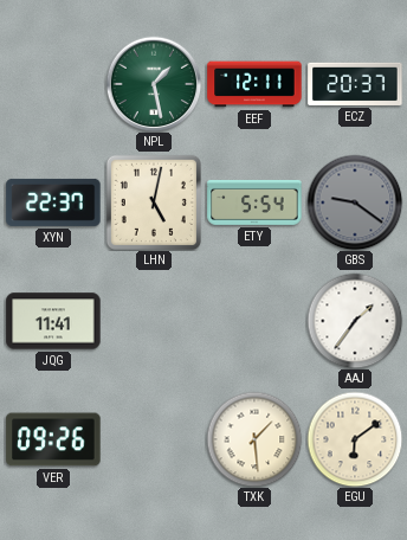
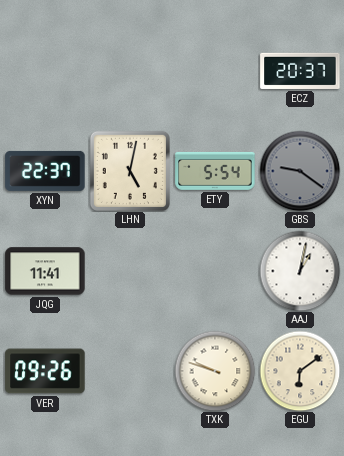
NPL: 1:28 -> none (154, 84)
EEF: 12:11 -> none (254, 84)
AAJ: 1:36 -> 1:02 (300, 271)
TXK: 1:29 -> 9:48 (215, 371)
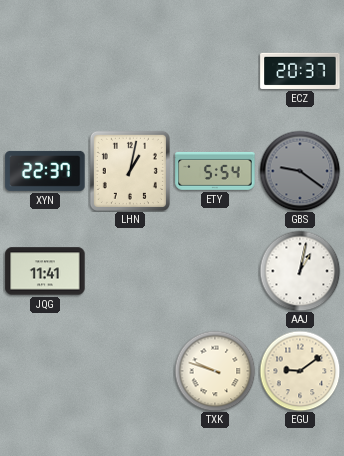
LHN: 5:02 -> 1:02 (130, 171)
VER: 09:26 -> none (45, 371)
EGU: 6:09 -> 9:09 (300, 371)
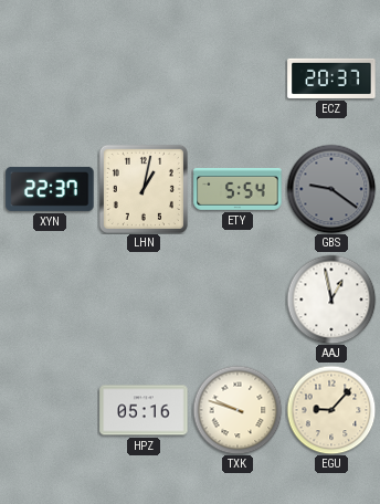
JQG: 11:41 -> none (45, 271)
AAJ: 1:02 -> 12:58 (331, 300)
HPZ: none -> 05:16 (144, 410)
EGU: 9:09 -> 9:07 (331, 410)
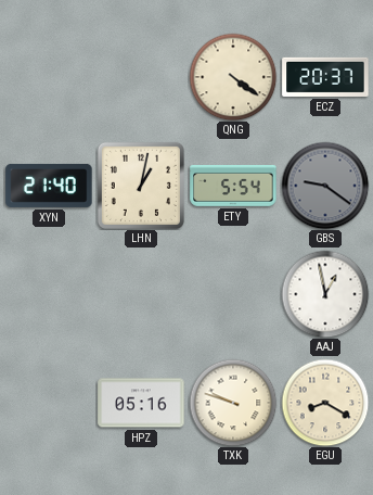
QNG: none -> 4:21 (233, 77)
XYN: 22:37 -> 21:40 (49, 186)
EGU: 9:07 -> 8:20 (325, 403)
